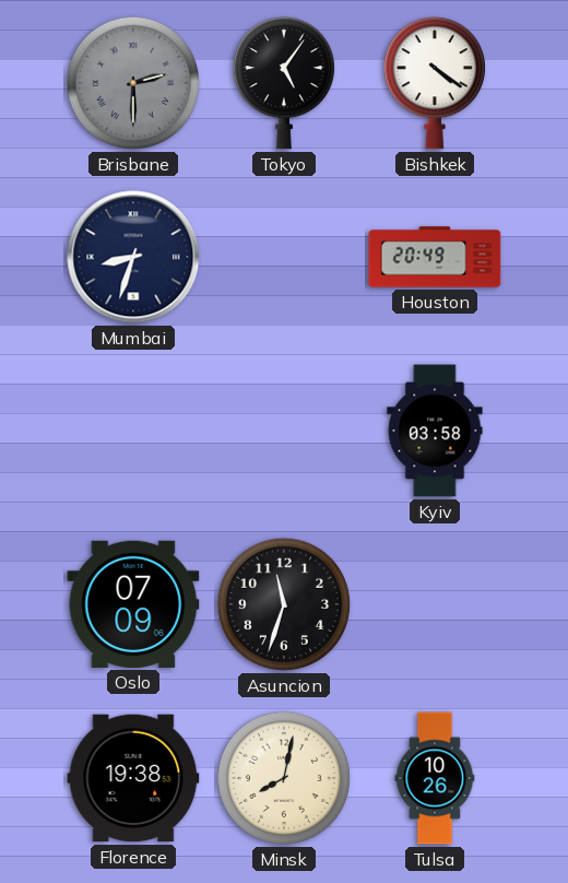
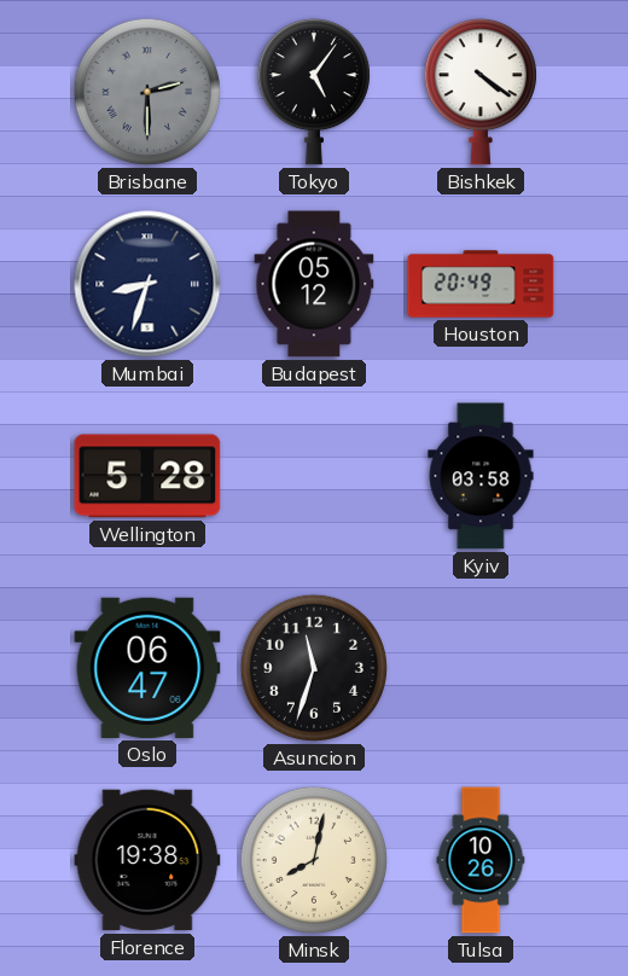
Budapest: none -> 05:12 (314, 284)
Wellington: none -> 5:28 (147, 476)
Oslo: 07:09 -> 06:47 (147, 668)
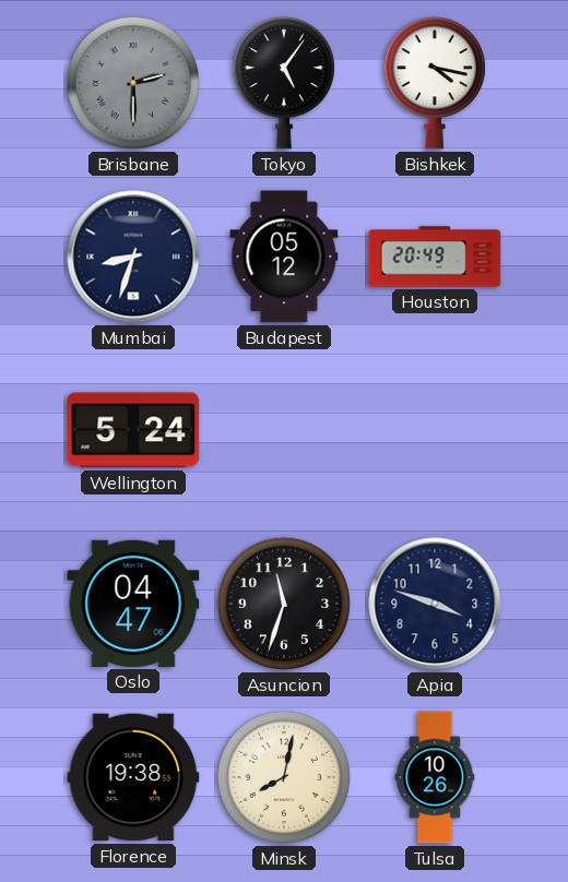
Bishkek: 4:21 -> 4:17 (435, 83)
Wellington: 5:28 -> 5:24 (133, 430)
Kyiv: 03:58 -> none (481, 476)
Oslo: 06:47 -> 04:47 (133, 604)
Apia: none -> 3:48 (435, 604)
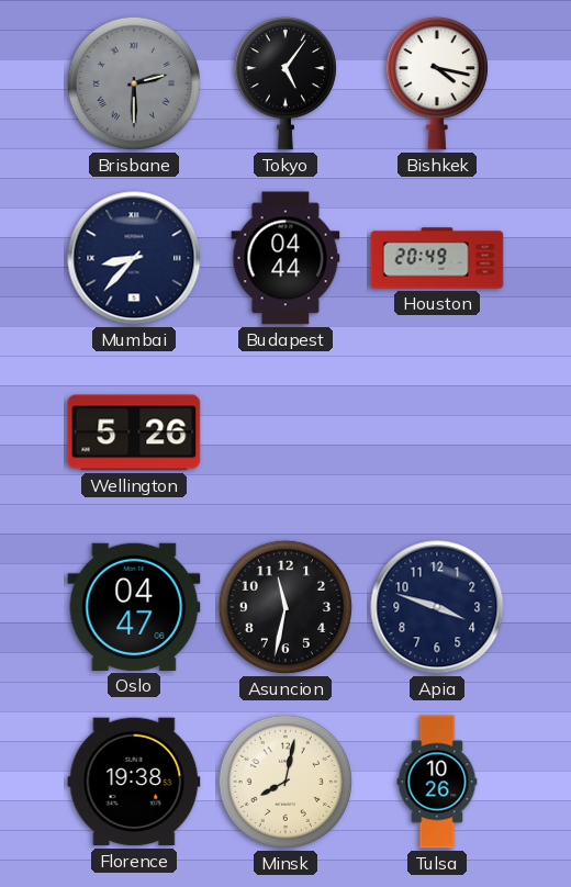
Mumbai: 8:33 -> 8:37 (134, 258)
Budapest: 05:12 -> 04:44 (285, 258)
Wellington: 5:24 -> 5:26 (134, 433)
Asuncion: 11:33 -> 11:32 (285, 607)
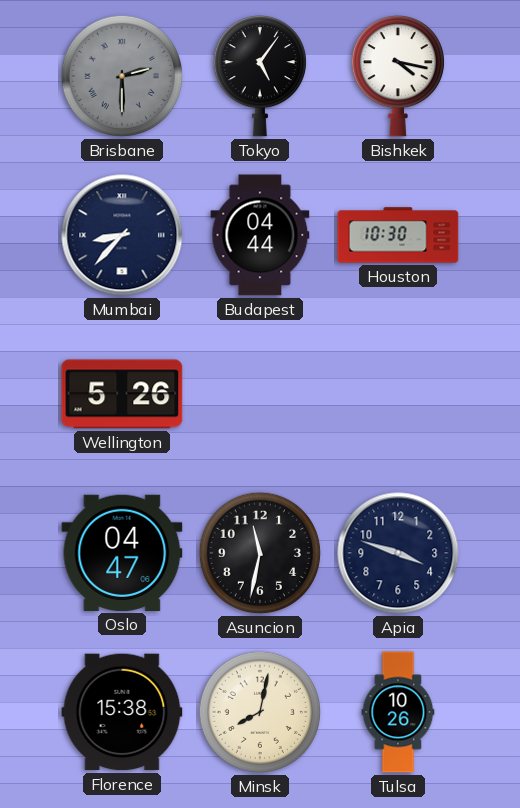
Houston: 20:49 -> 10:30 (398, 235)
Florence: 19:38 -> 15:38 (122, 712)
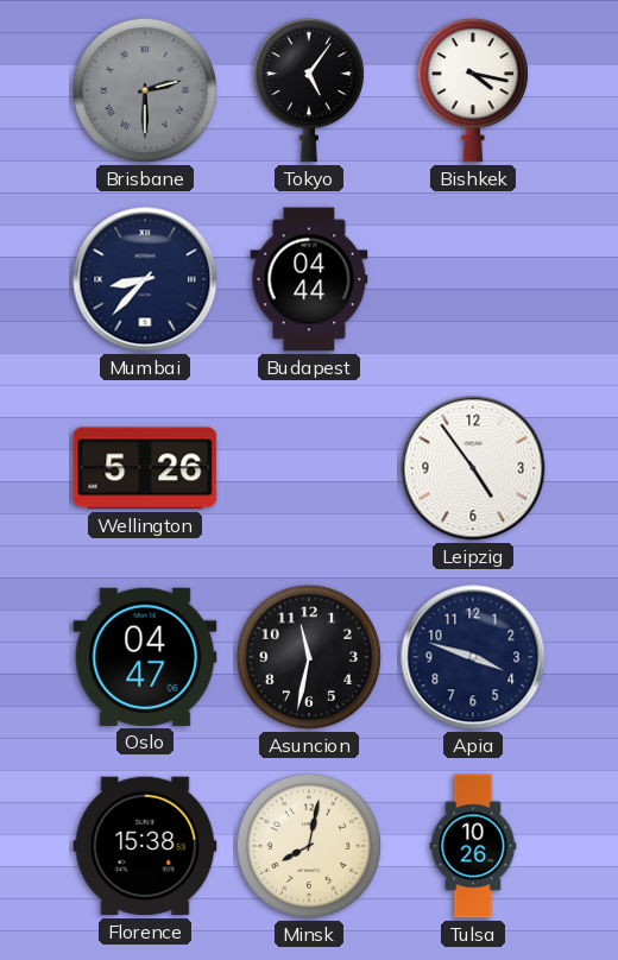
Houston: 10:30 -> none (398, 235)
Leipzig: none -> 4:54 (473, 468)
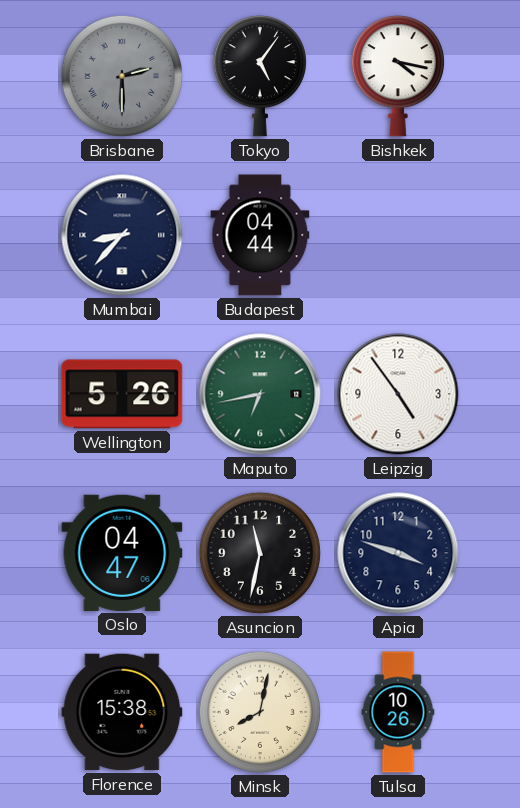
Maputo: none -> 6:43 (260, 394)
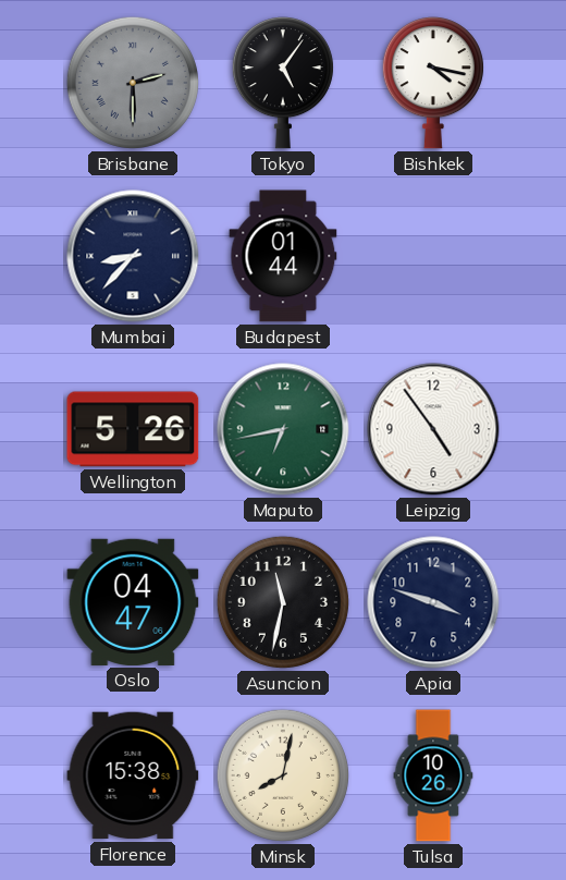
Budapest: 04:44 -> 01:44 (283, 256)
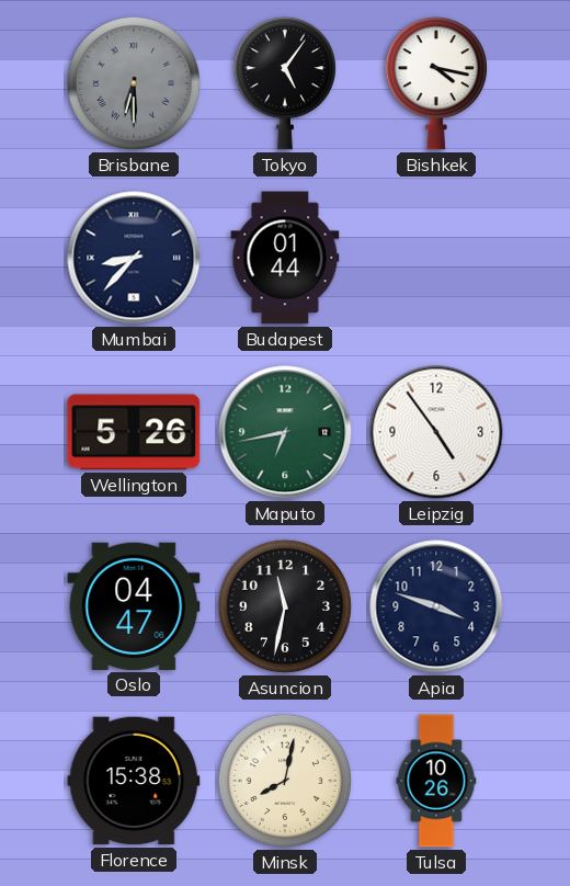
Brisbane: 2:30 -> 6:30 (134, 83)
